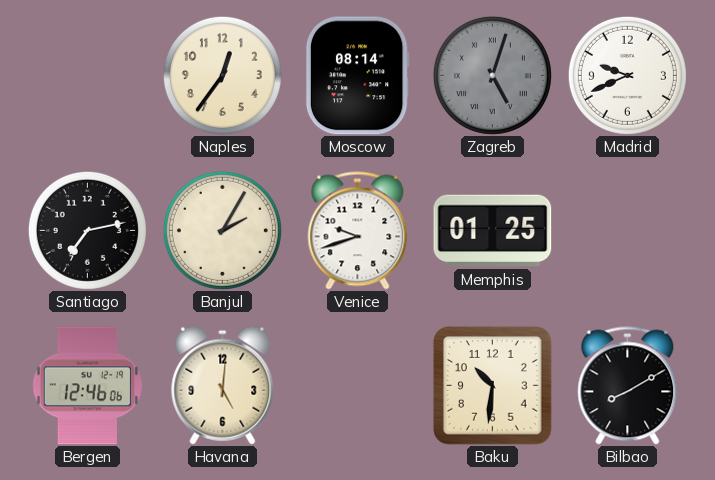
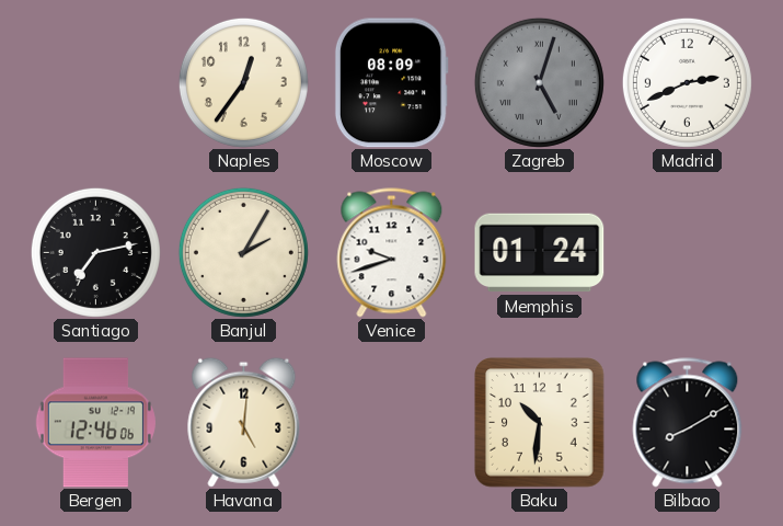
Moscow: 08:14 -> 08:09 (391, 83)
Madrid: 9:41 -> 2:41 (687, 82)
Memphis: 01:25 -> 01:24 (540, 253)
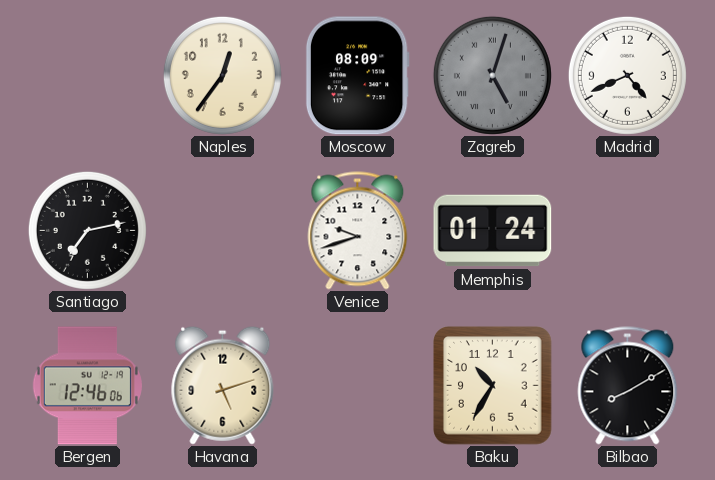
Madrid: 2:41 -> 4:41 (627, 75)
Banjul: 2:05 -> none (243, 252)
Havana: 5:01 -> 5:12 (223, 385)
Baku: 10:31 -> 10:35 (493, 386)
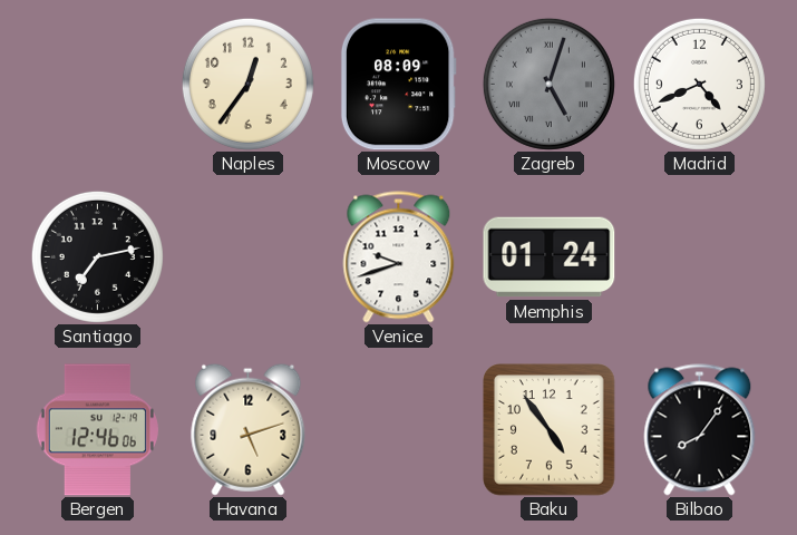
Baku: 10:35 -> 4:54 (550, 430)
Bilbao: 8:10 -> 8:06 (700, 430)
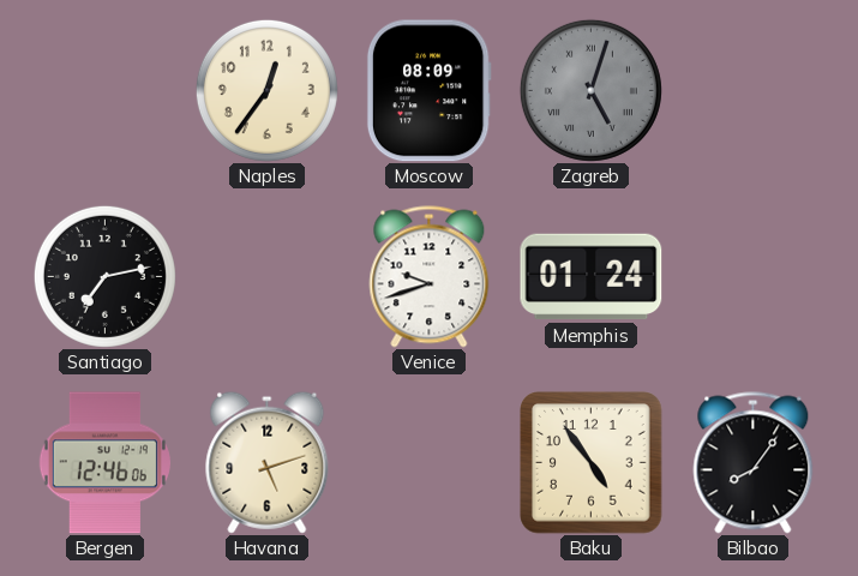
Madrid: 4:41 -> none (699, 84)
